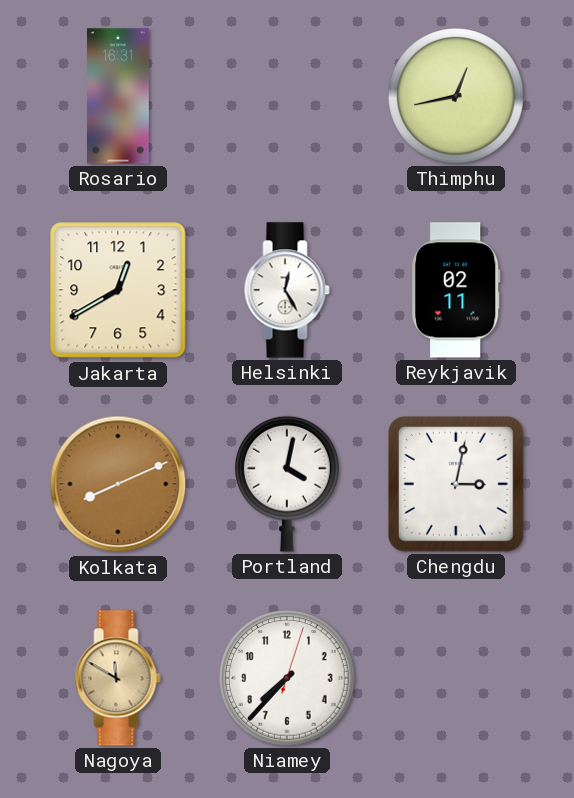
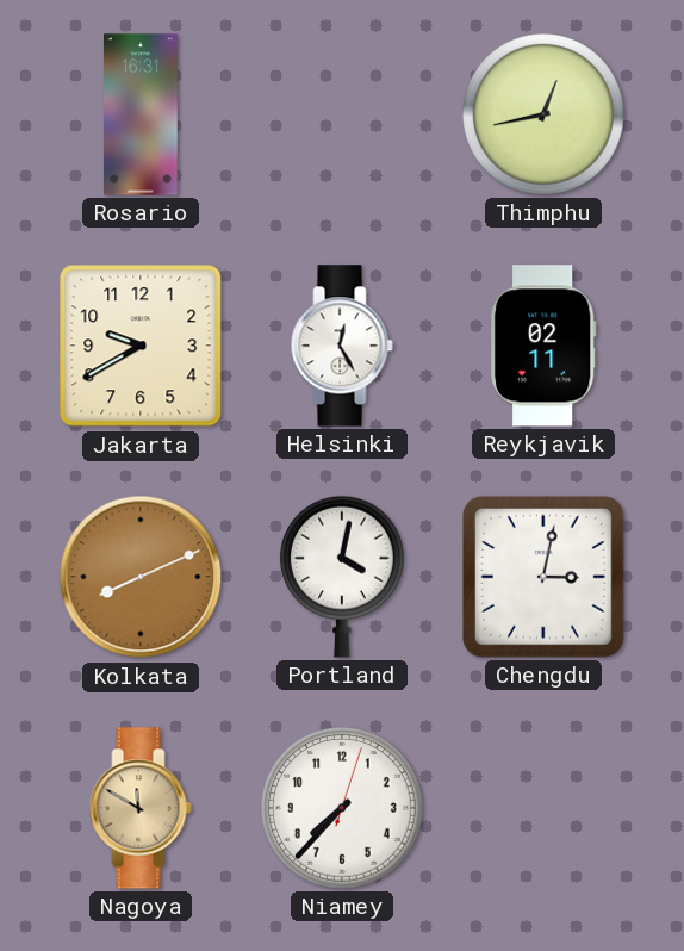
Jakarta: 12:40 -> 9:40 (141, 346)
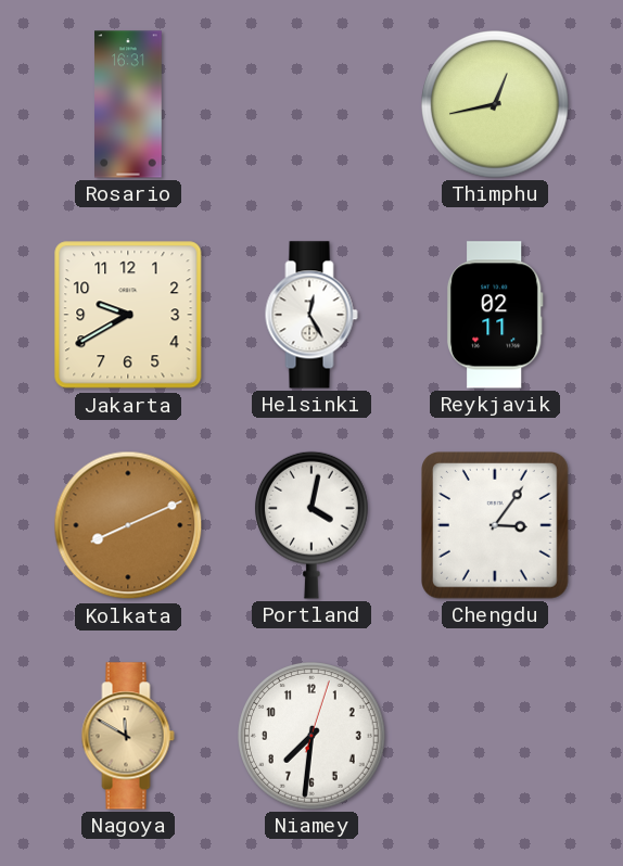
Chengdu: 3:02 -> 3:06 (496, 526)
Niamey: 7:37 -> 7:31 (311, 736)
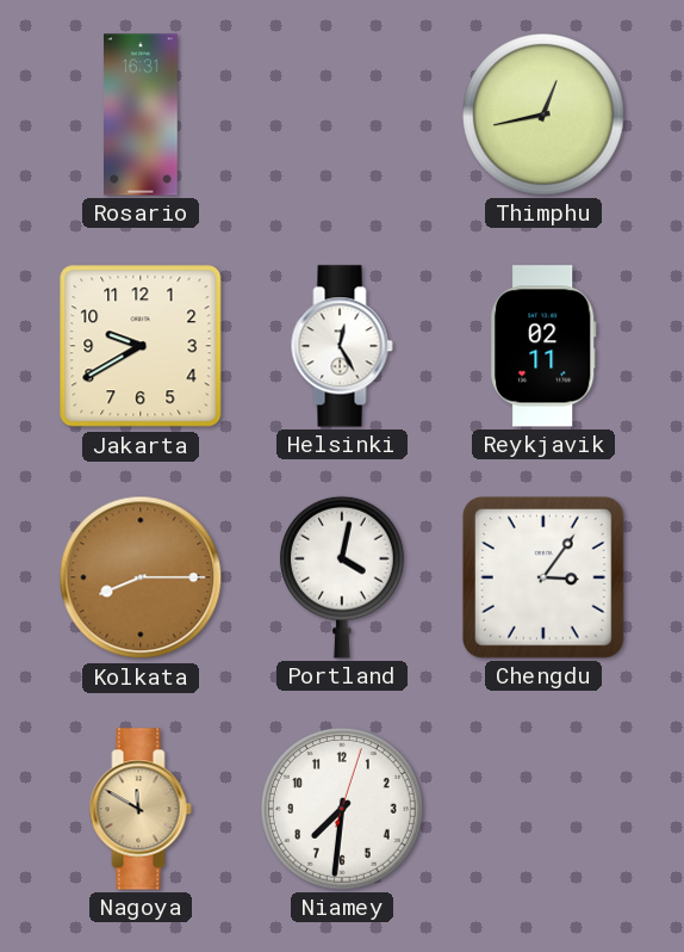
Kolkata: 8:11 -> 8:15 (141, 577)
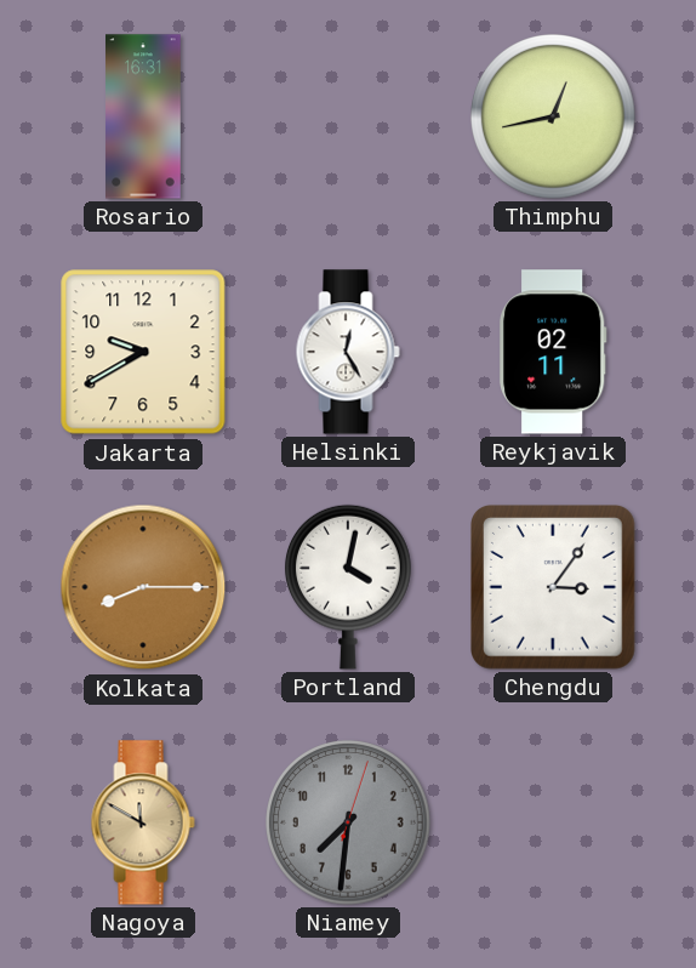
Niamey dial: white -> grey (348, 822)
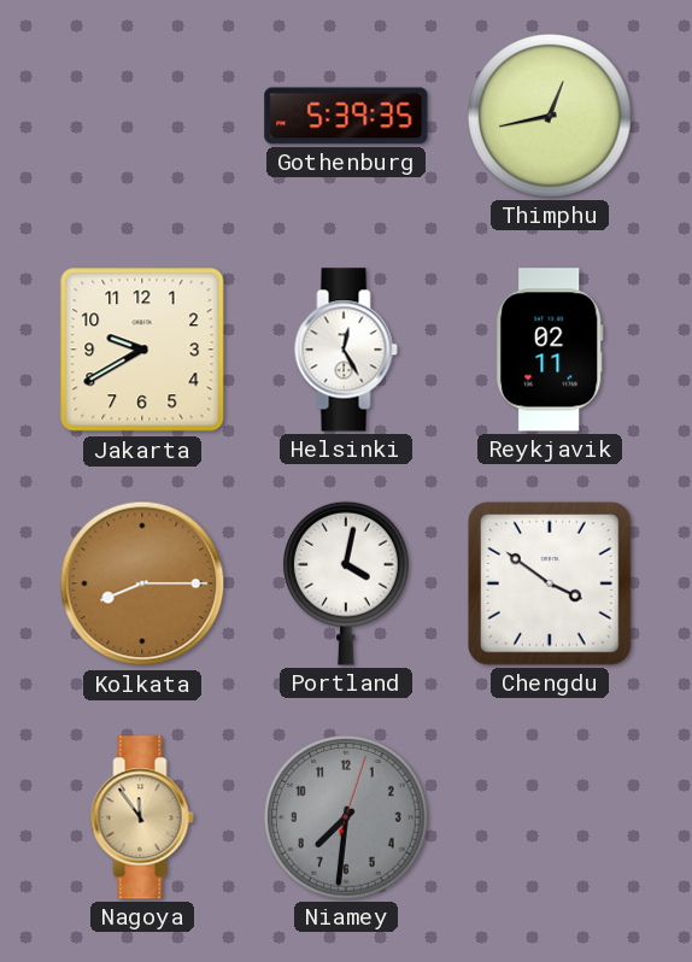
Rosario: 16:31 -> none (143, 116)
Gothenburg: none -> 5:39 (346, 116)
Chengdu: 3:06 -> 3:51 (551, 585)
Nagoya: 11:50 -> 11:54 (142, 817)
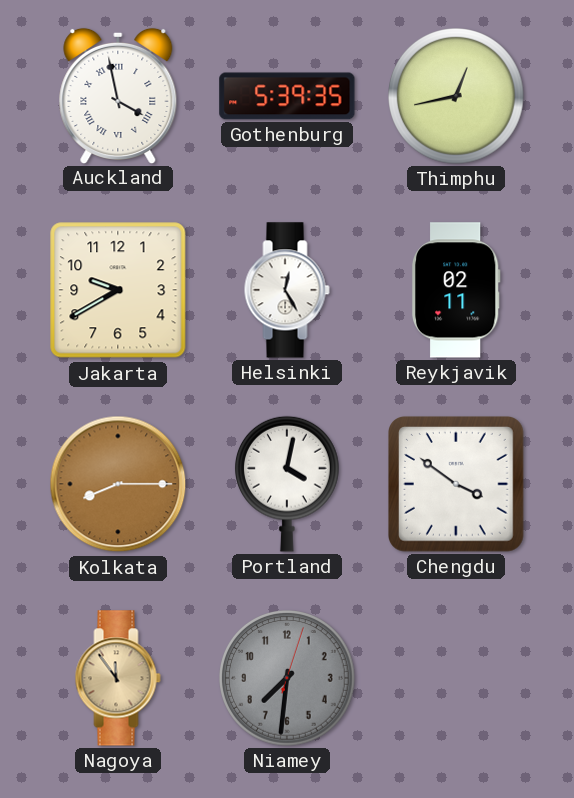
Auckland: none -> 3:58 (118, 95)
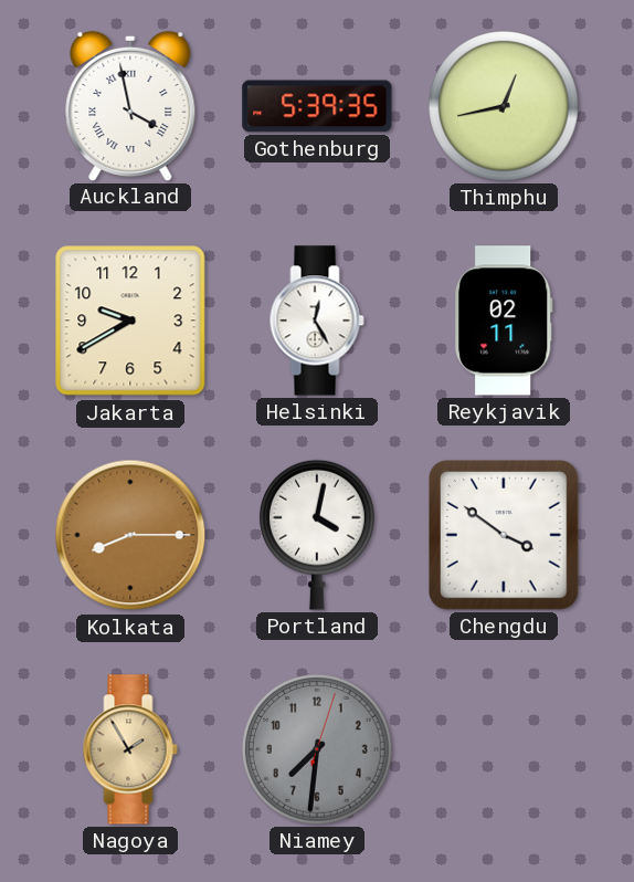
Nagoya: 11:54 -> 1:55 (130, 749)
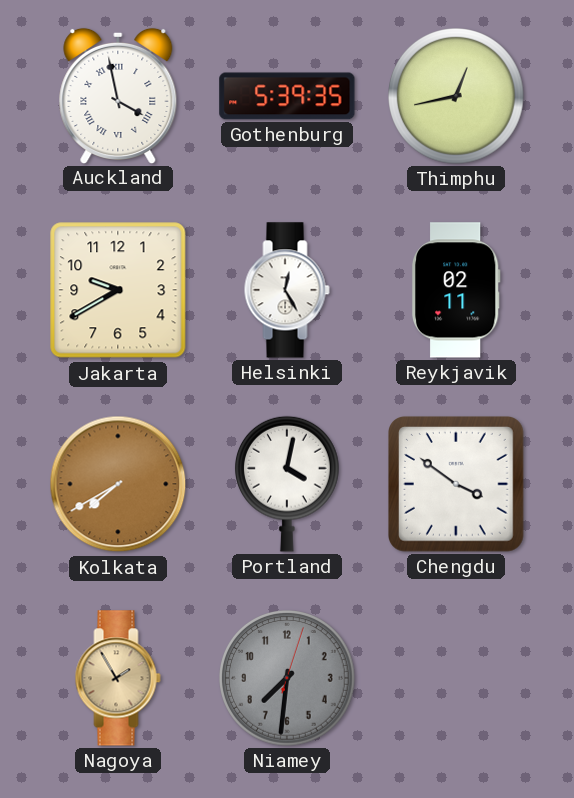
Kolkata: 8:15 -> 7:40 (118, 484)
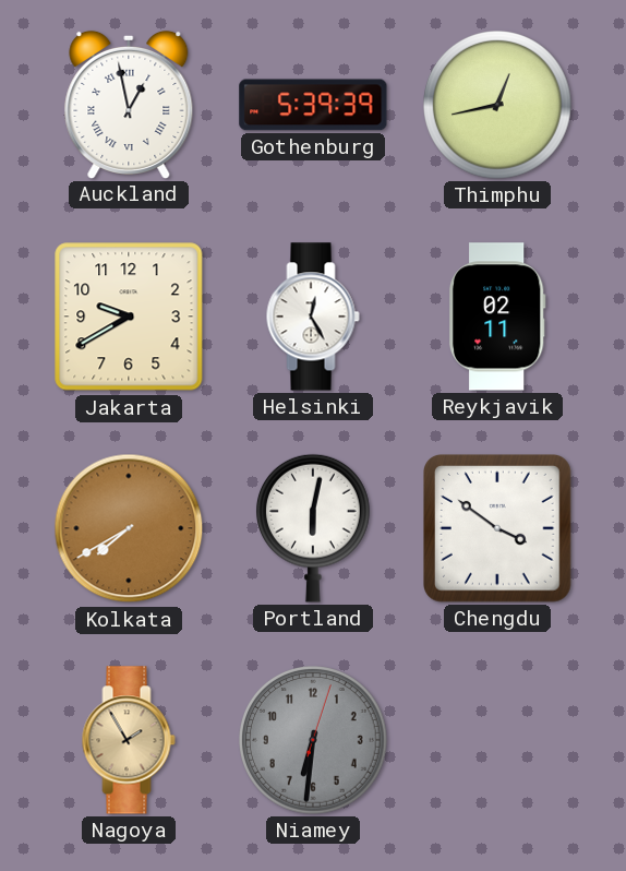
Auckland: 3:58 -> 12:58 (129, 104)
Gothenburg: 5:39:35 -> 5:39:39 (313, 105)
Portland: 4:02 -> 6:02 (313, 528)
Niamey: 7:31 -> 6:31 (313, 740)
